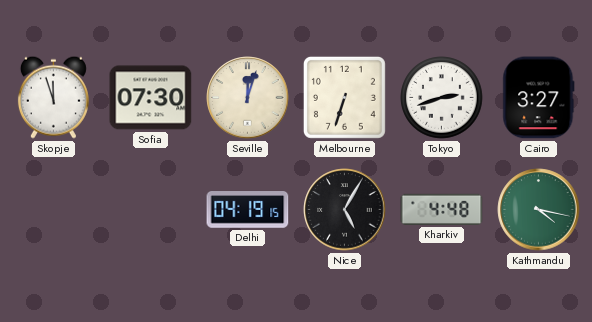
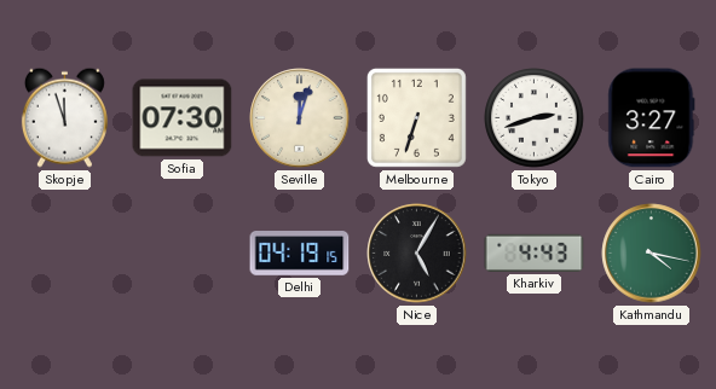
Kharkiv: 4:48 -> 4:43 (535, 252)
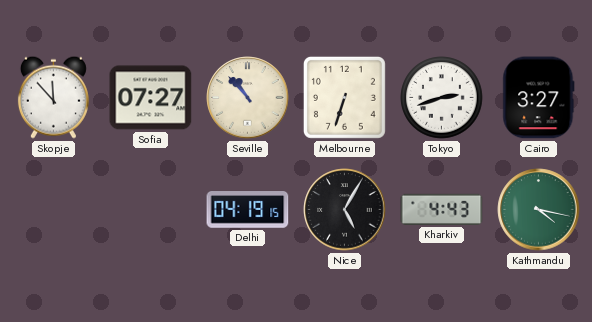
Skopje: 11:57 -> 11:53 (53, 97)
Sofia: 07:30 -> 07:27 (151, 98)
Seville: 12:03 -> 10:53 (248, 98)
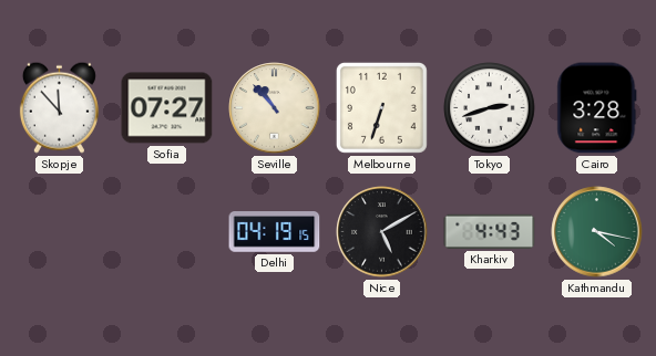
Cairo: 3:27 -> 3:28 (597, 108)
Nice: 5:05 -> 5:10 (382, 232)
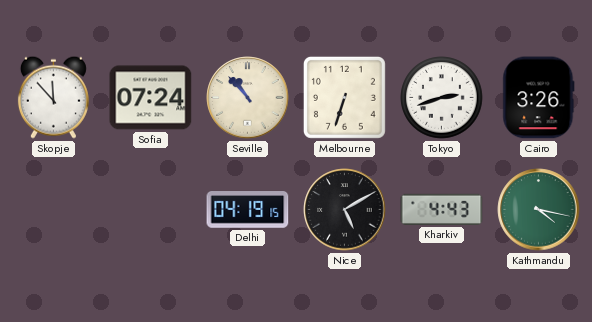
Sofia: 07:27 -> 07:24 (151, 98)
Cairo: 3:28 -> 3:26 (539, 98)
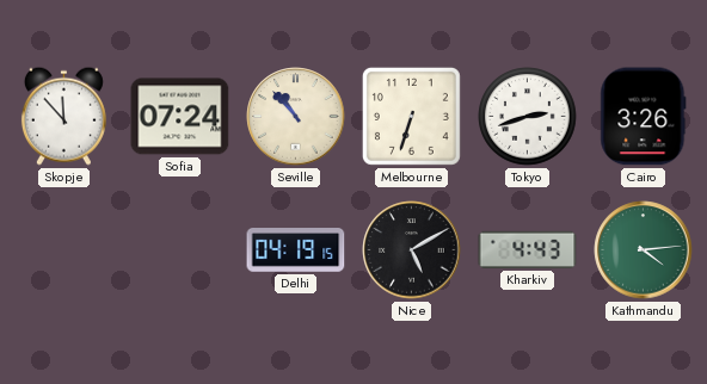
Kathmandu: 4:17 -> 4:14 (644, 250)
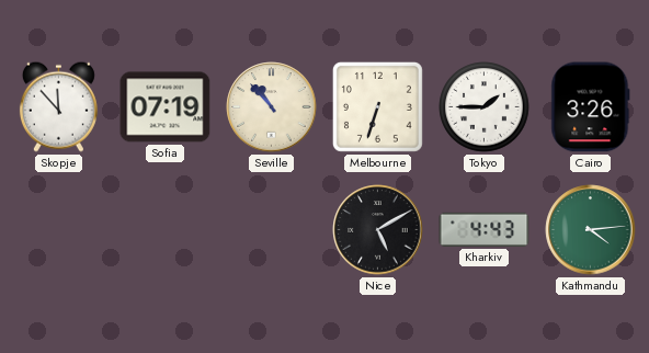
Sofia: 07:24 -> 07:19 (166, 107)
Tokyo: 2:42 -> 1:45 (485, 107)
Delhi: 04:19 -> none (296, 250)
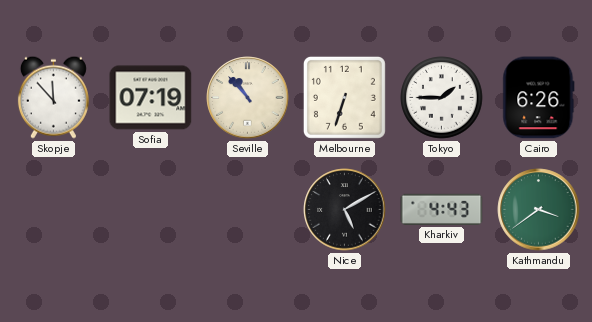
Cairo: 3:26 -> 6:26 (539, 98)
Kathmandu: 4:14 -> 3:39 (539, 210)
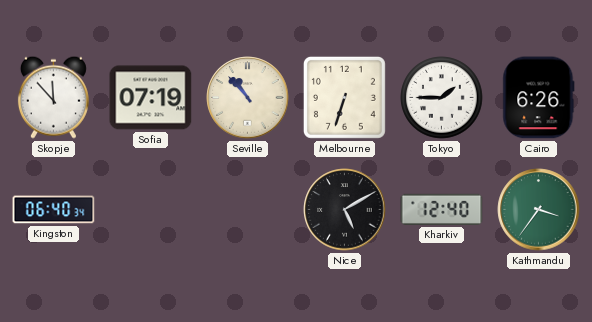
Kingston: none -> 06:40 (54, 210)
Kharkiv: 4:43 -> 12:40 (442, 209)
Kathmandu: 3:39 -> 3:36 (539, 210)
